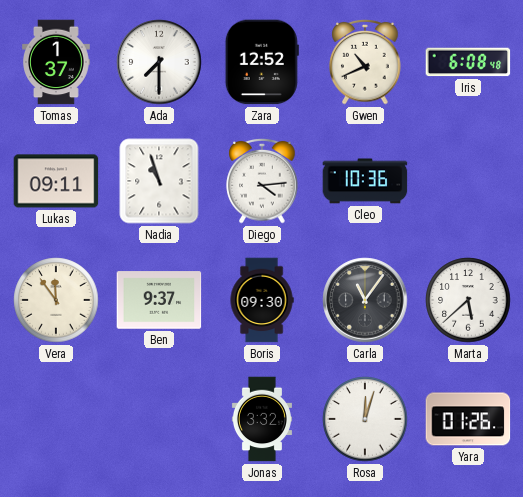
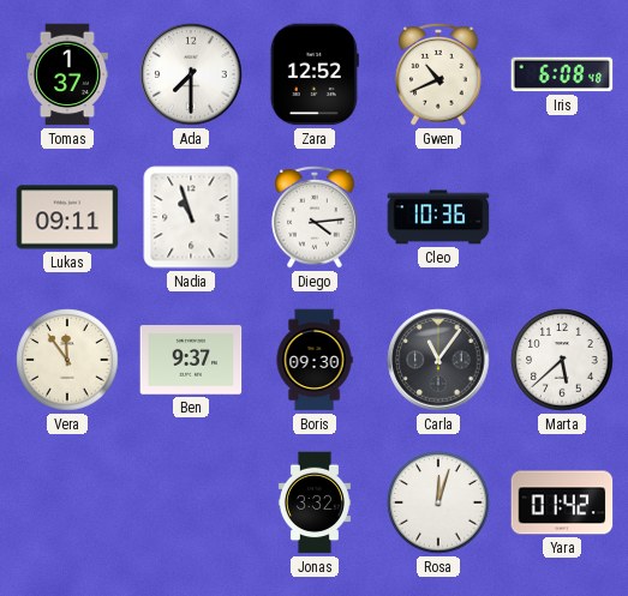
Yara: 01:26 -> 01:42 (562, 502)
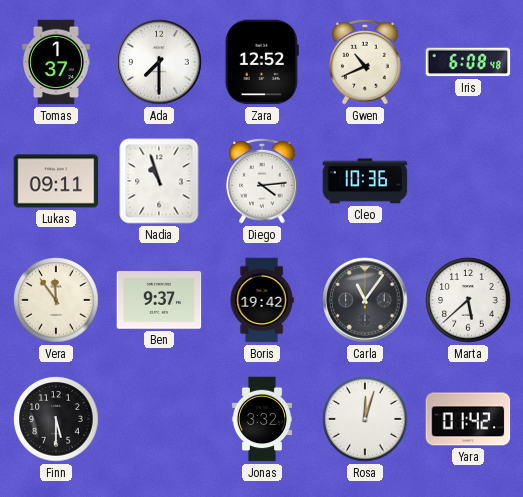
Boris: 09:30 -> 19:42 (262, 300)
Finn: none -> 5:30 (56, 419)
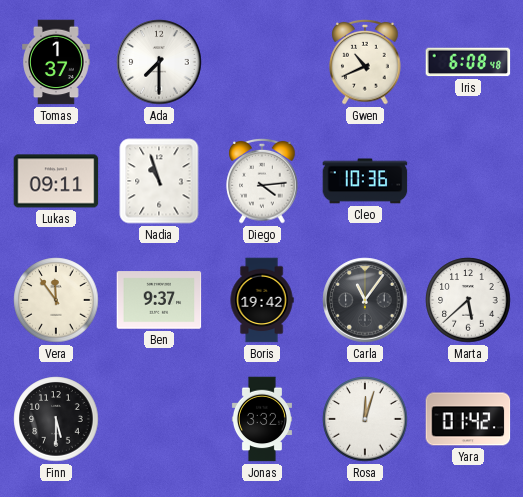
Zara: 12:52 -> none (262, 62)
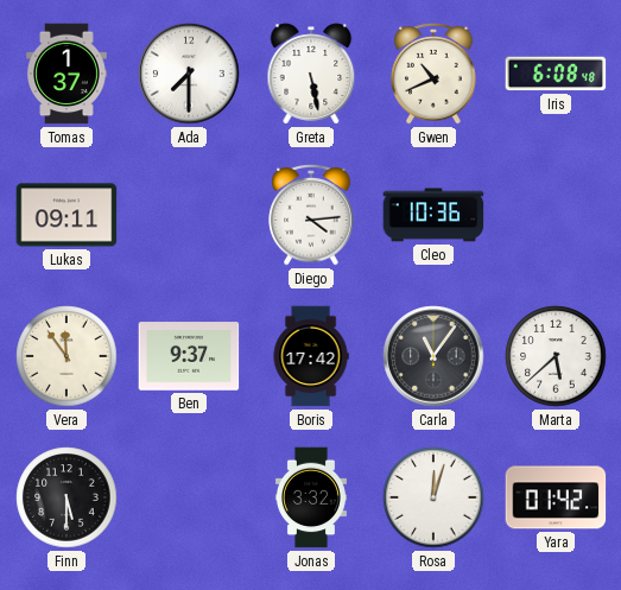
Greta: none -> 5:28 (311, 74)
Nadia: 10:57 -> none (159, 181)
Boris: 19:42 -> 17:42 (311, 356)
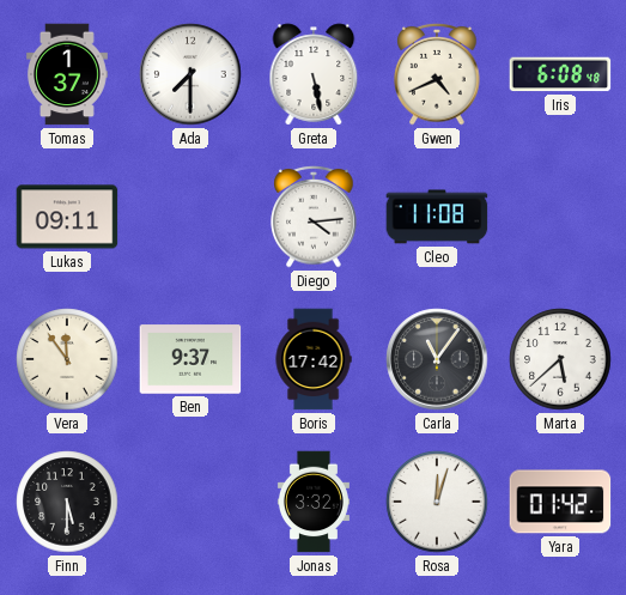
Gwen: 10:41 -> 4:41 (437, 75)
Cleo: 10:36 -> 11:08 (437, 217)
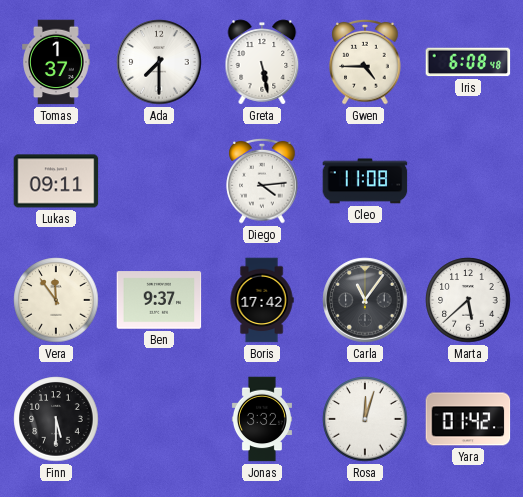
Gwen: 4:41 -> 4:45 (365, 63)
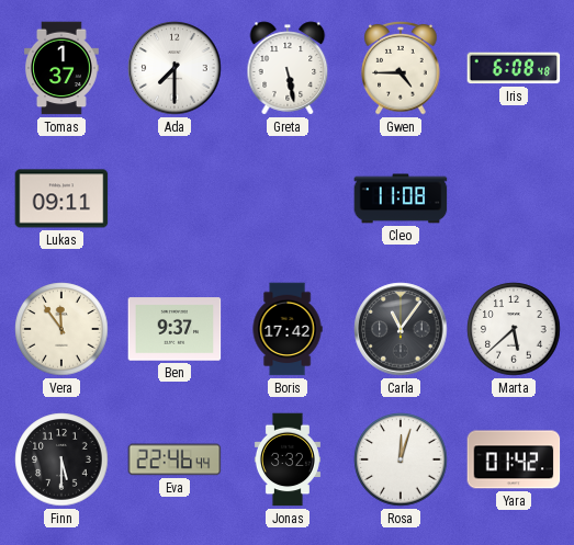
Diego: 4:14 -> none (262, 182)
Eva: none -> 22:46 (175, 459)
